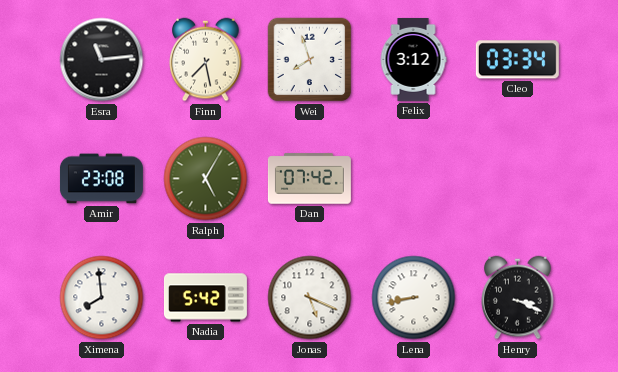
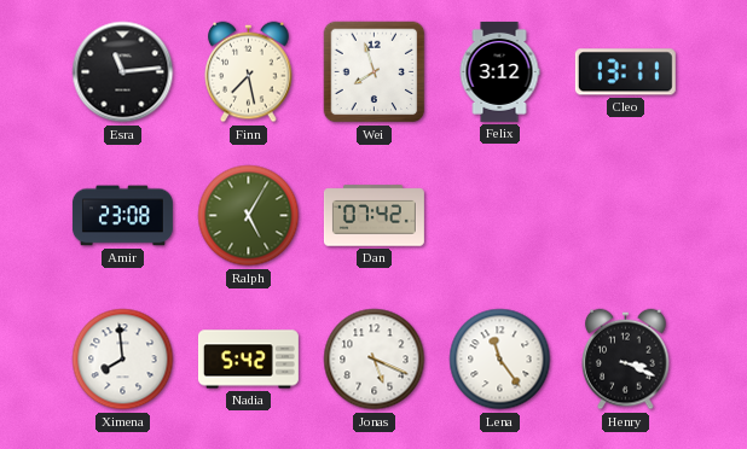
Cleo: 03:34 -> 13:11 (625, 72)
Lena: 8:43 -> 11:24 (500, 360)
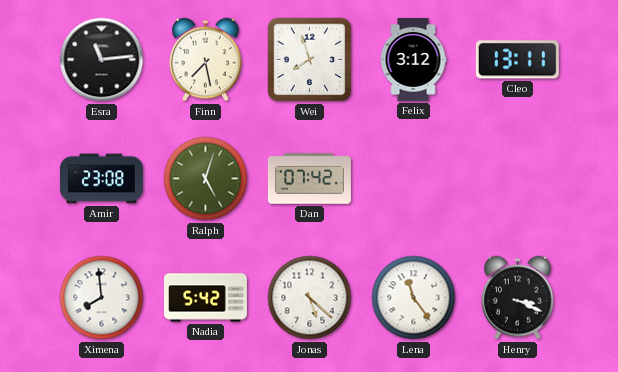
Ralph: 5:05 -> 5:03 (206, 179)
Jonas: 5:19 -> 5:22 (310, 298)
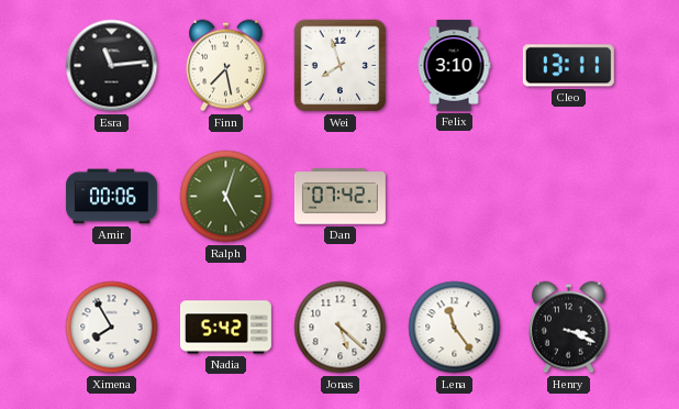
Felix: 3:12 -> 3:10 (454, 65)
Amir: 23:08 -> 00:06 (111, 197)
Ximena: 7:59 -> 7:55 (112, 328)
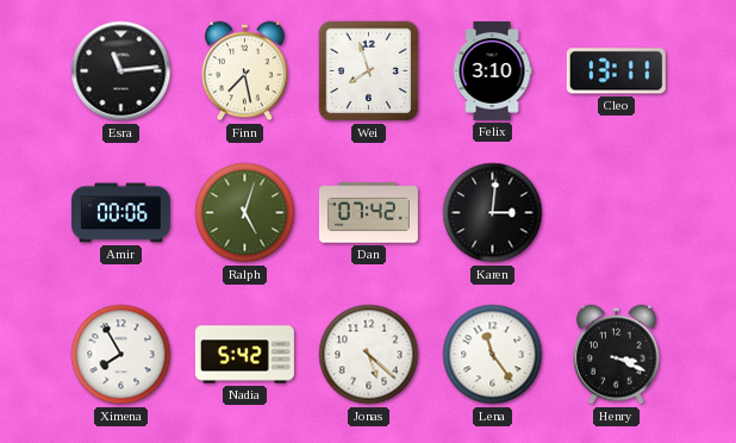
Karen: none -> 3:01 (493, 213)
